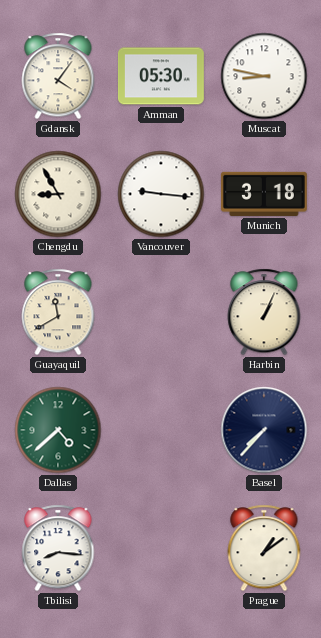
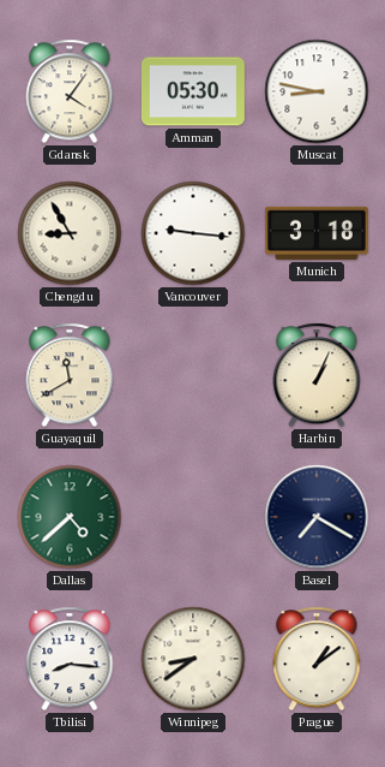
Basel: 7:37 -> 7:20 (317, 517)
Winnipeg: none -> 8:39 (193, 659)
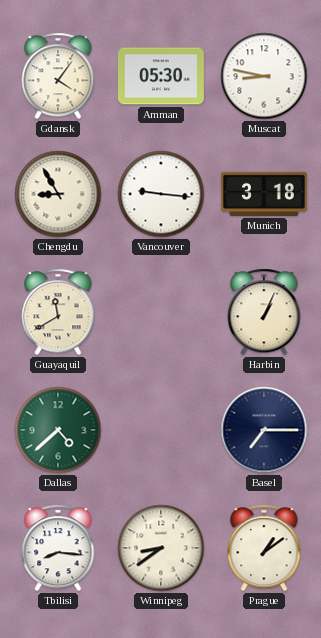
Basel: 7:20 -> 7:15 (264, 430)
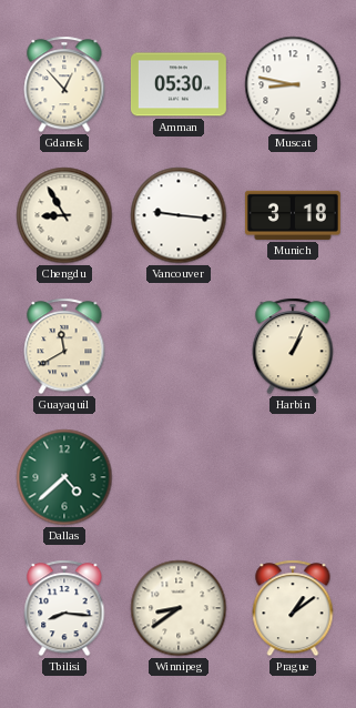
Gdansk: 4:06 -> 12:53 (64, 84)
Basel: 7:15 -> none (264, 430)
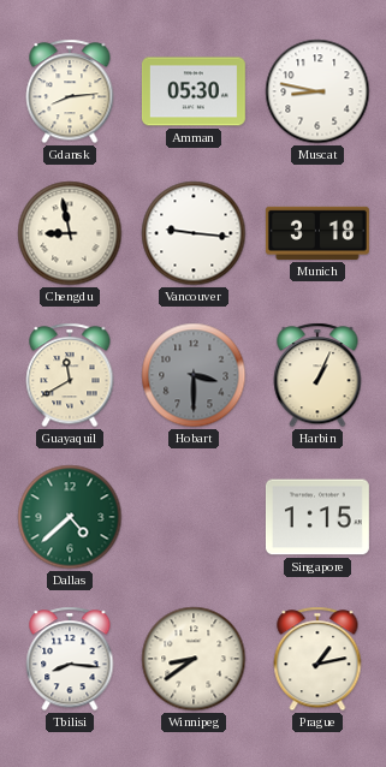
Gdansk: 12:53 -> 8:14 (70, 91)
Chengdu: 8:55 -> 8:58 (70, 233)
Hobart: none -> 3:30 (194, 375)
Singapore: none -> 1:15 (317, 517)
Prague: 1:09 -> 1:13 (317, 659)
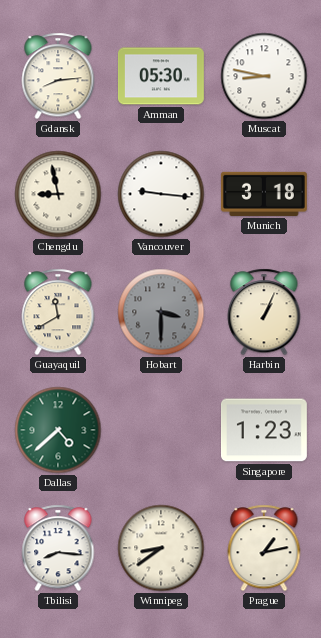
Singapore: 1:15 -> 1:23 (264, 430)
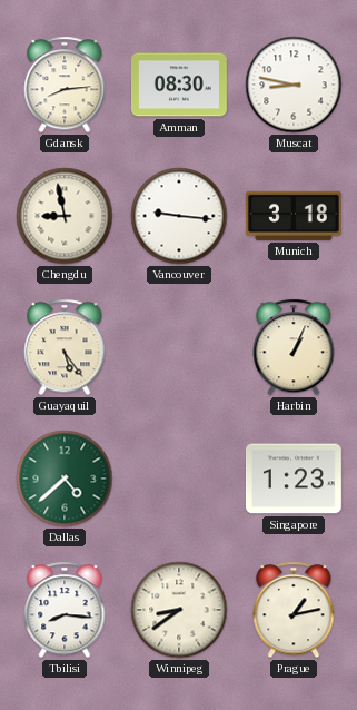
Amman: 05:30 -> 08:30 (179, 85)
Guayaquil: 11:40 -> 5:24 (65, 347)
Hobart: 3:30 -> none (161, 312)
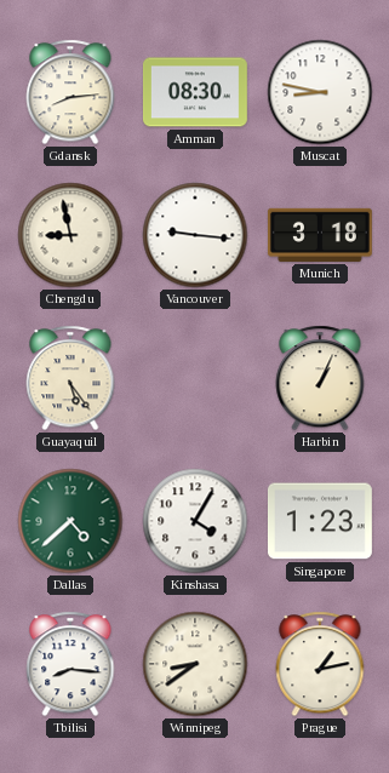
Kinshasa: none -> 4:05 (195, 521)
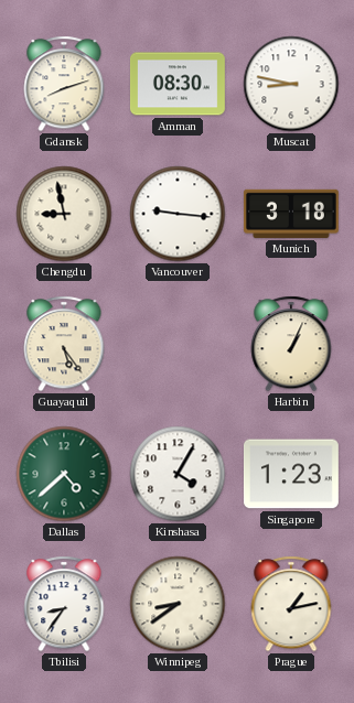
Gdansk: 8:14 -> 8:12 (64, 84)
Tbilisi: 8:16 -> 8:36 (64, 604)
